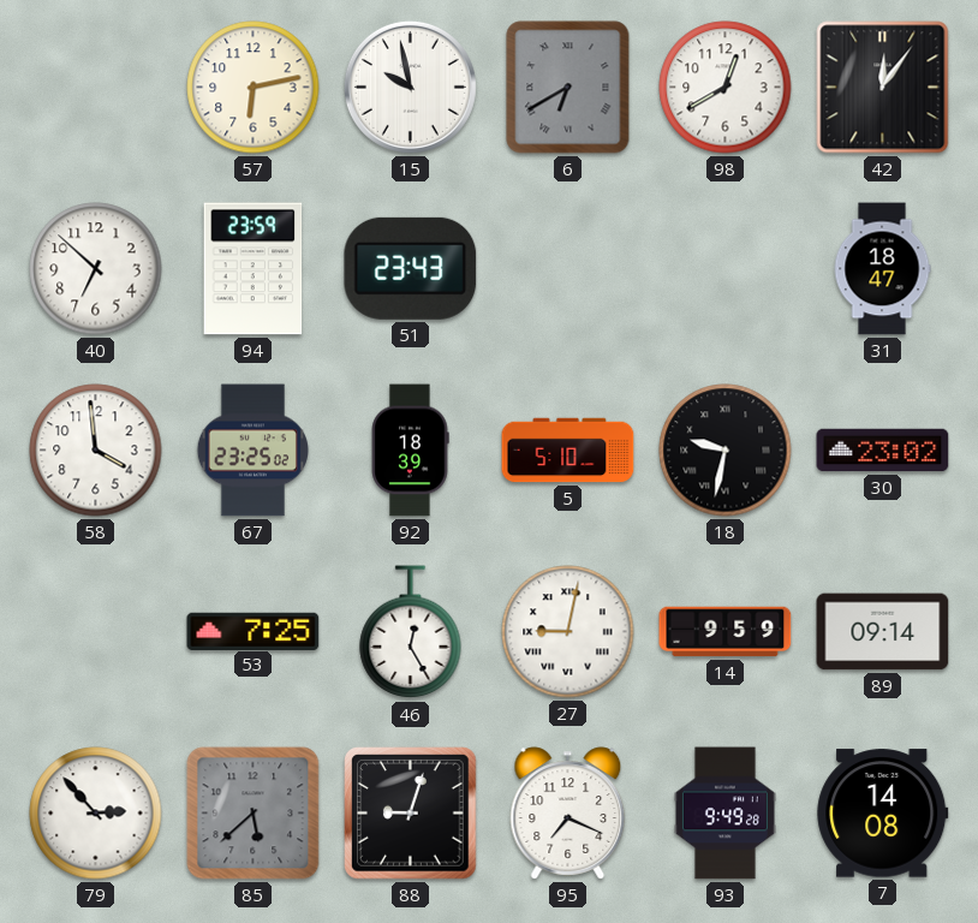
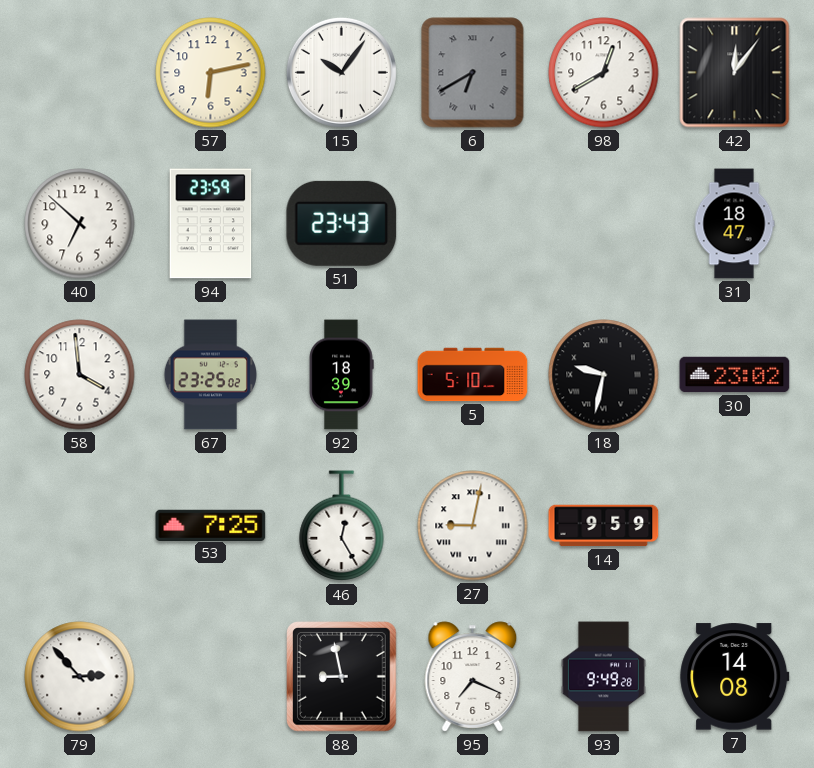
15: 9:58 -> 10:06 (341, 72)
89: 09:14 -> none (883, 632)
85: 5:38 -> none (254, 814)
88: 9:03 -> 8:58 (342, 677)
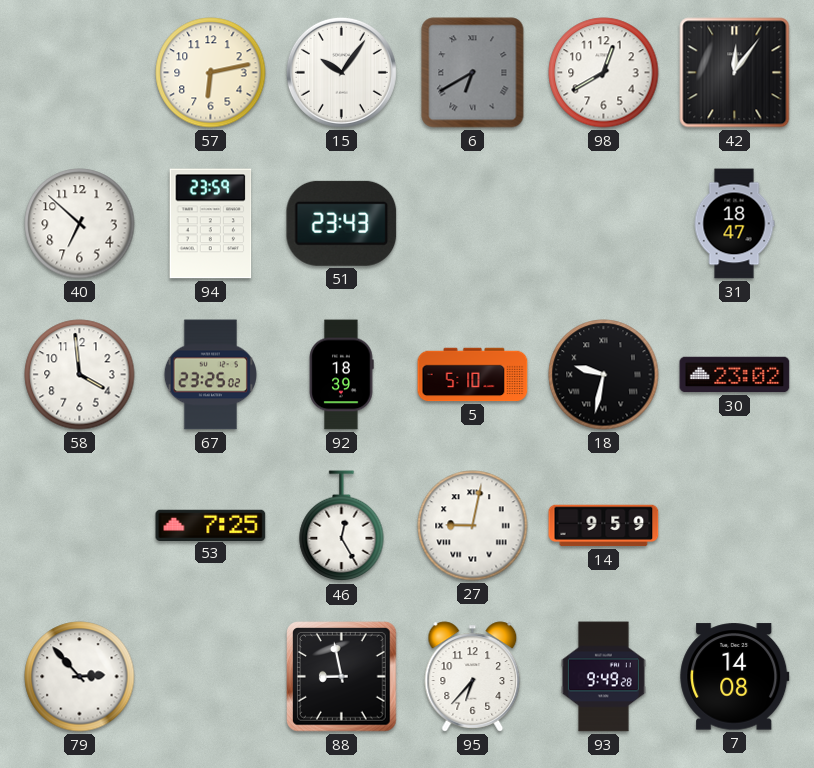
95: 7:19 -> 6:37 (473, 677)
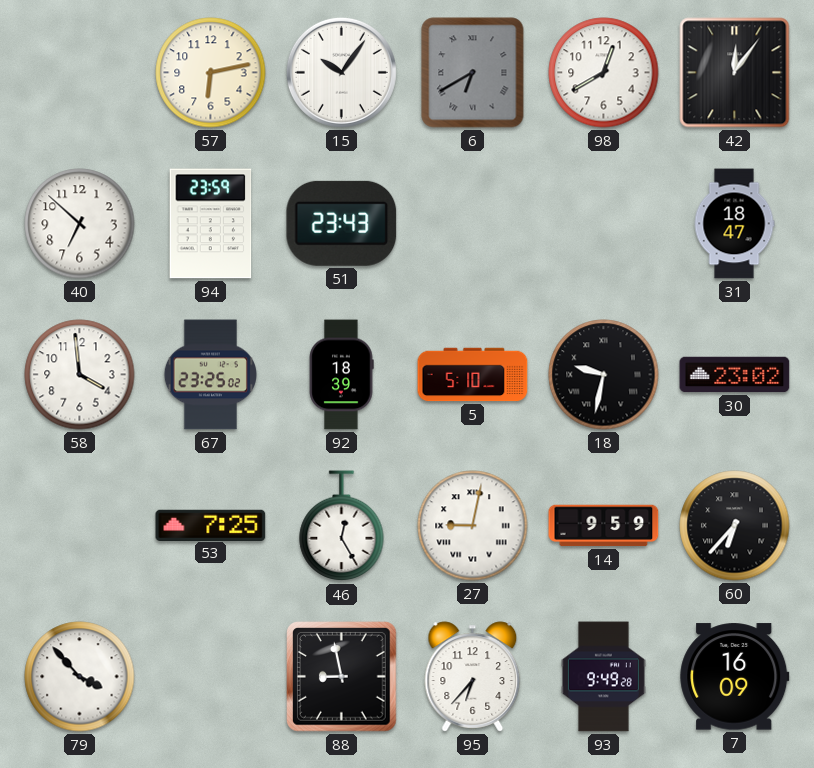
60: none -> 6:37 (735, 526)
79: 2:53 -> 3:53 (80, 677)
7: 14:08 -> 16:09 (735, 677)
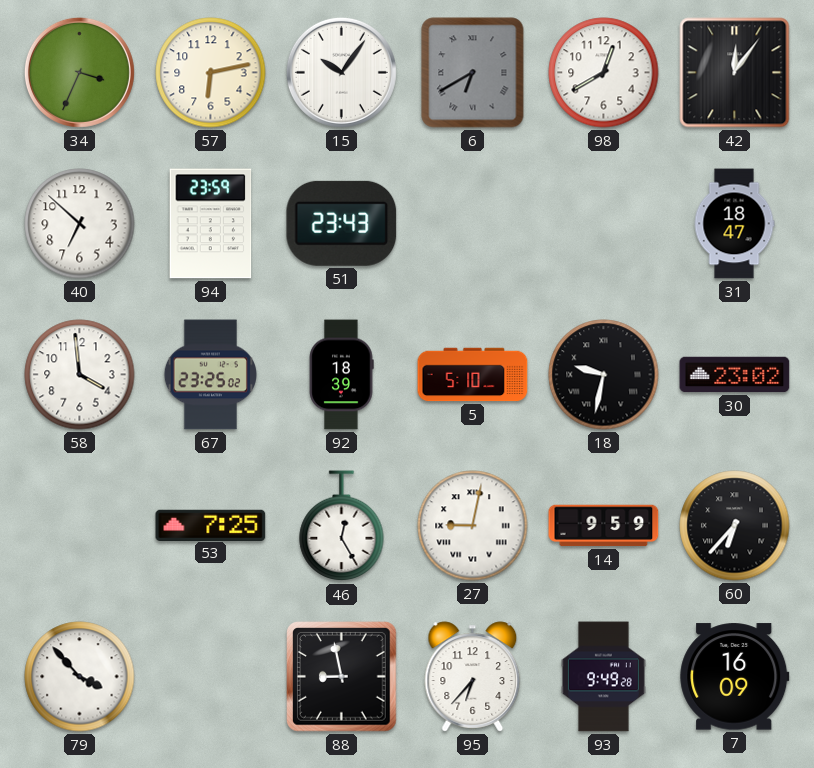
34: none -> 3:34 (79, 72)
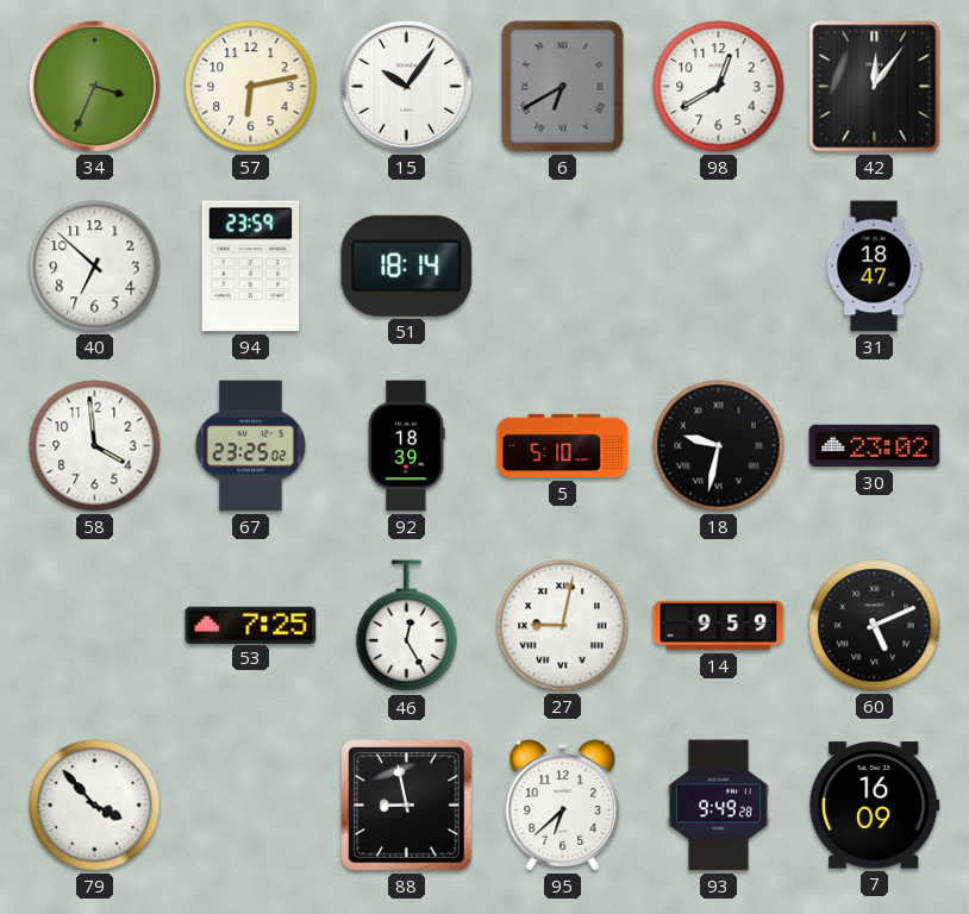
51: 23:43 -> 18:14 (407, 265)
60: 6:37 -> 5:11 (875, 626)
95: 6:37 -> 6:38 (563, 806)
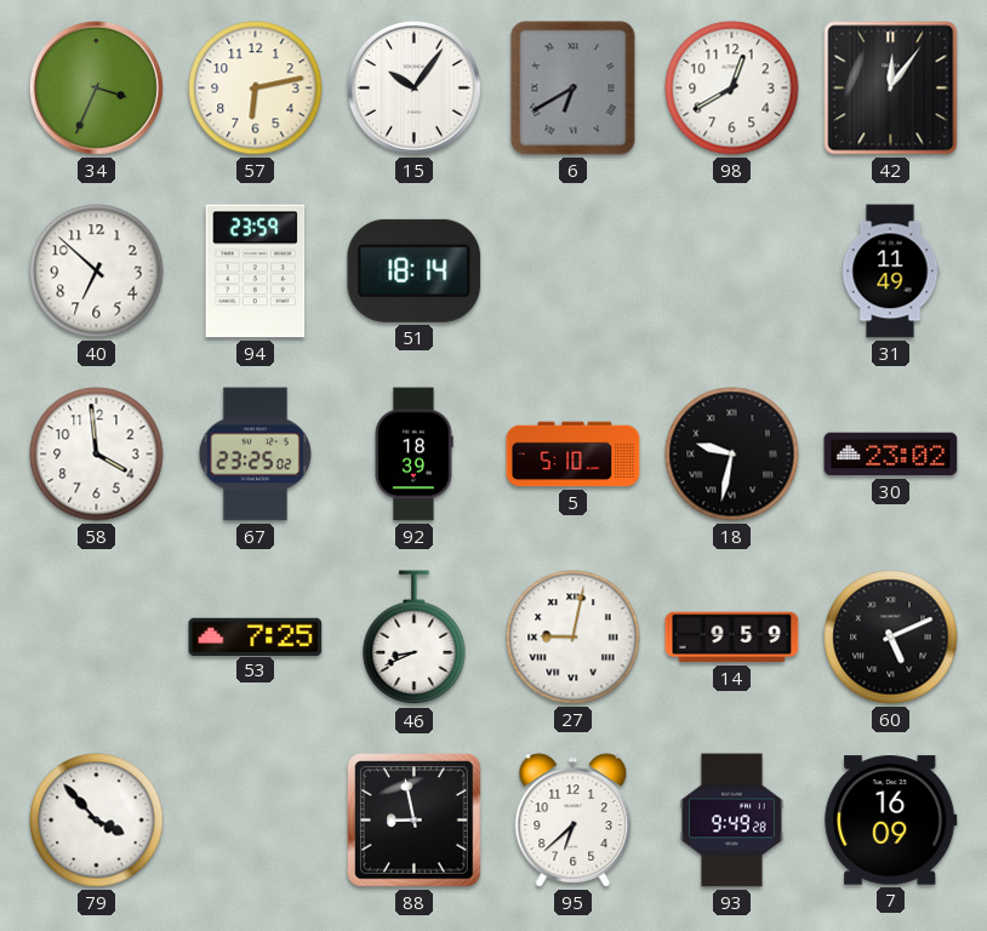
31: 18:47 -> 11:49 (890, 272)
46: 12:25 -> 8:41 (415, 638)
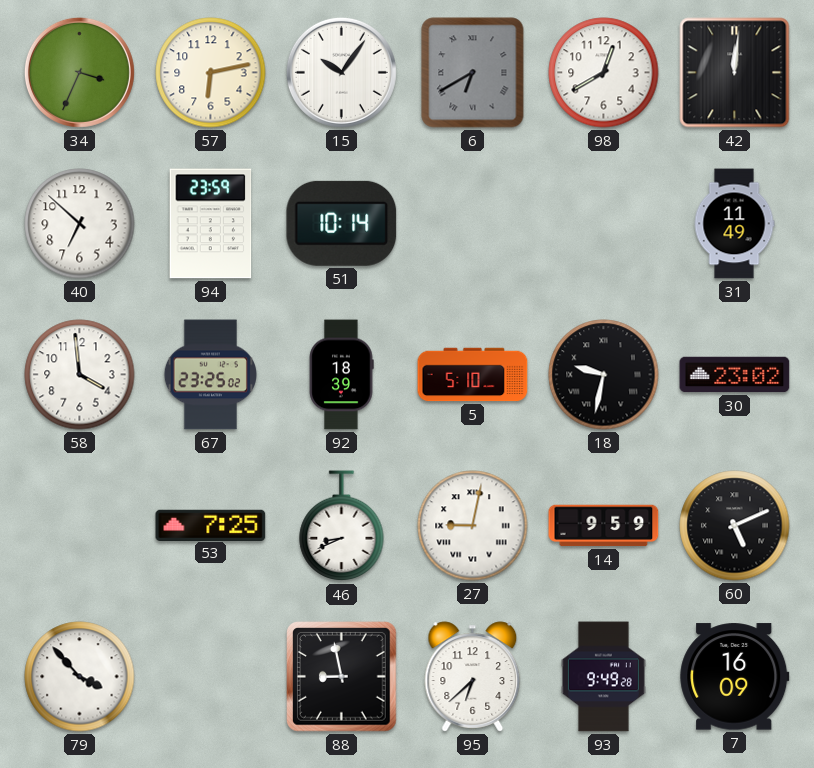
42: 12:06 -> 12:01 (735, 73)
51: 18:14 -> 10:14 (342, 223)
